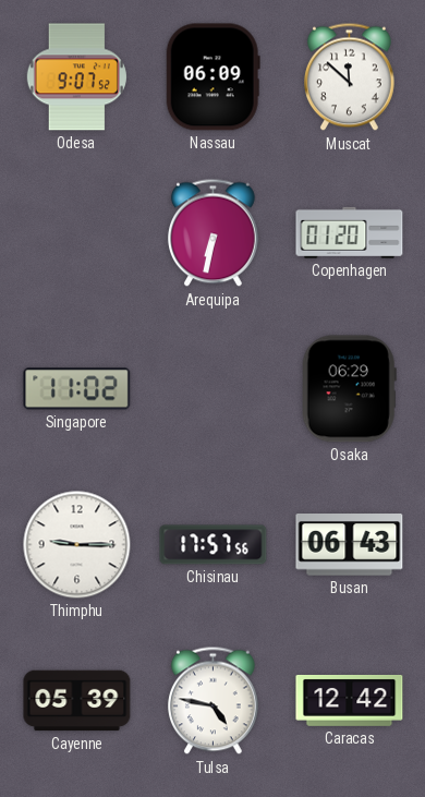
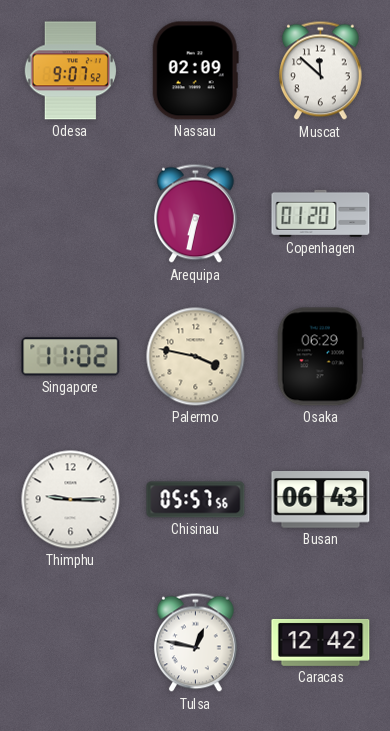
Nassau: 06:09 -> 02:09 (195, 71)
Palermo: none -> 3:47 (196, 357)
Chisinau: 17:57 -> 05:57 (196, 500)
Cayenne: 05:39 -> none (77, 701)
Tulsa: 4:47 -> 12:47 (196, 643)
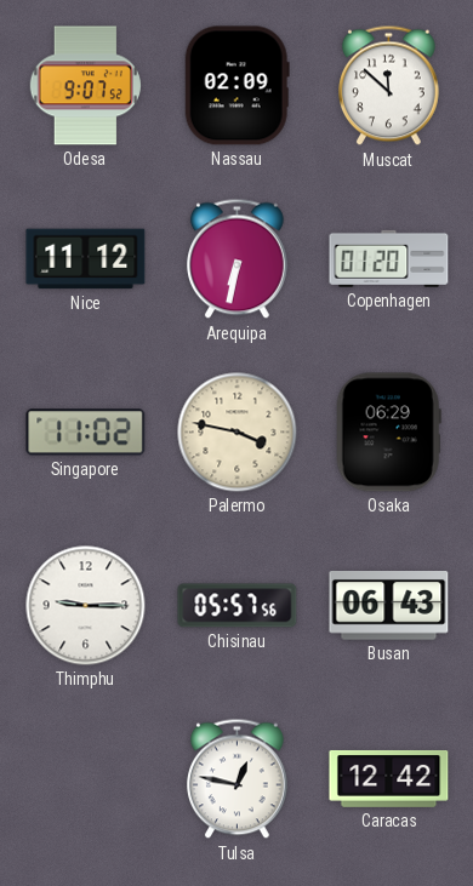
Nice: none -> 11:12 (86, 259)
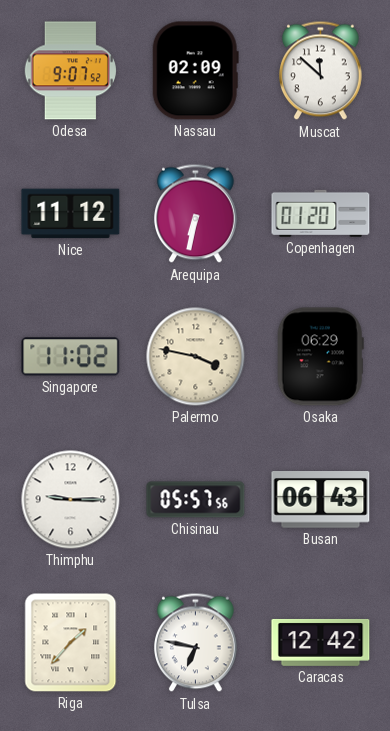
Riga: none -> 1:37 (71, 643)
Tulsa: 12:47 -> 6:47 (196, 643)
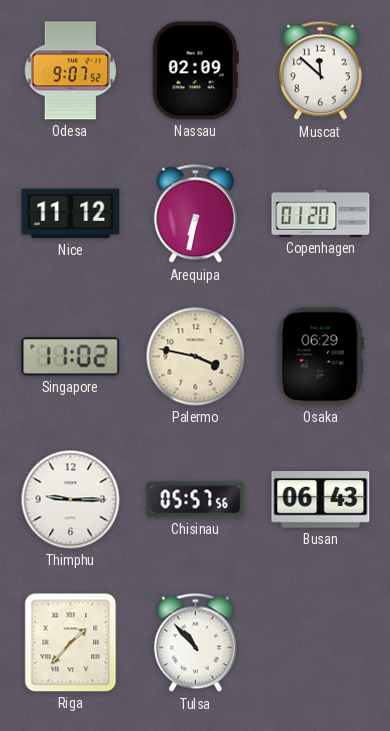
Tulsa: 6:47 -> 10:53 (196, 643)
Caracas: 12:42 -> none (321, 642)
